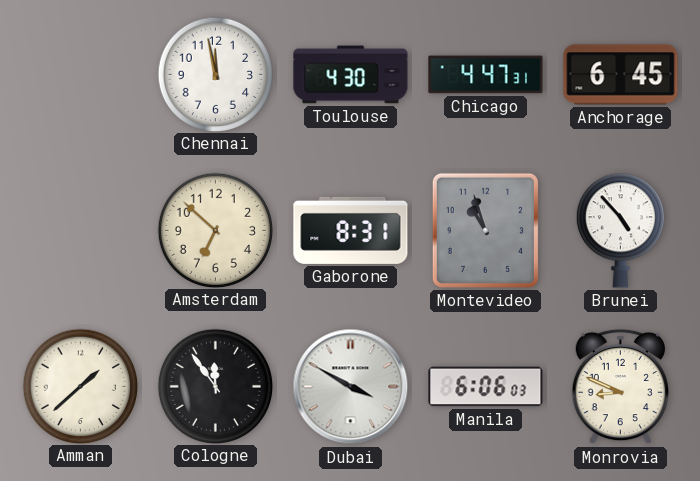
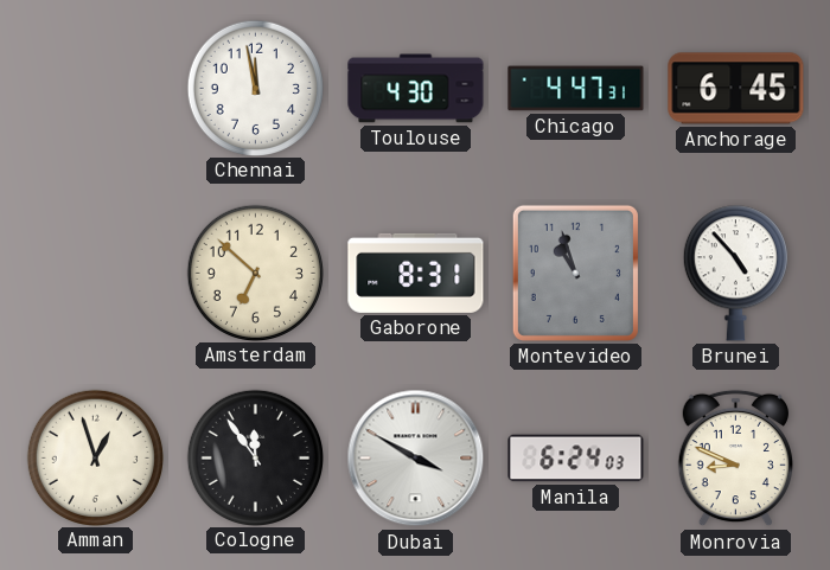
Amman: 1:38 -> 12:57 (95, 457)
Manila: 6:06 -> 6:24 (576, 459)
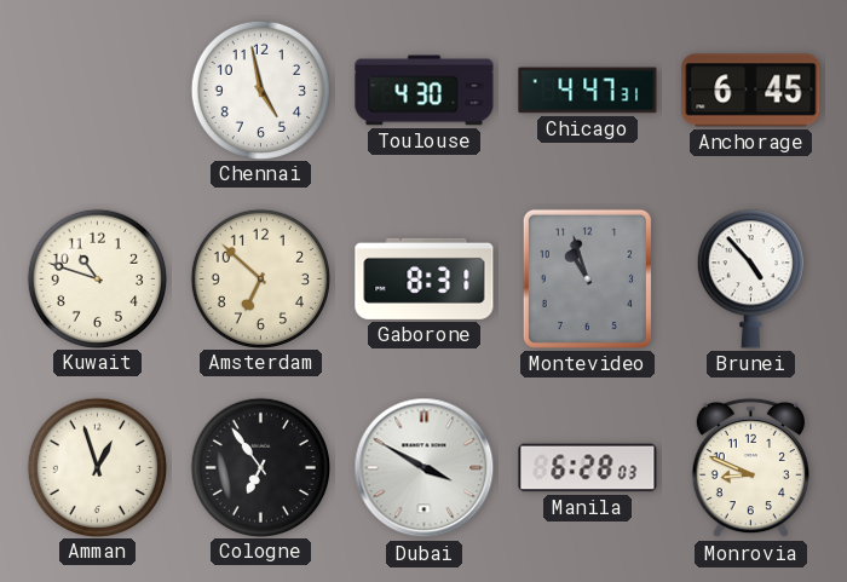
Chennai: 11:58 -> 4:58 (260, 90)
Kuwait: none -> 10:48 (97, 278)
Cologne: 11:54 -> 6:54 (260, 467)
Manila: 6:24 -> 6:28 (588, 468)
